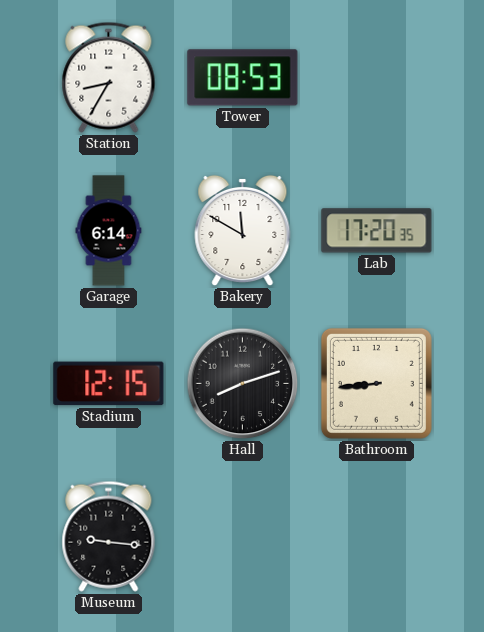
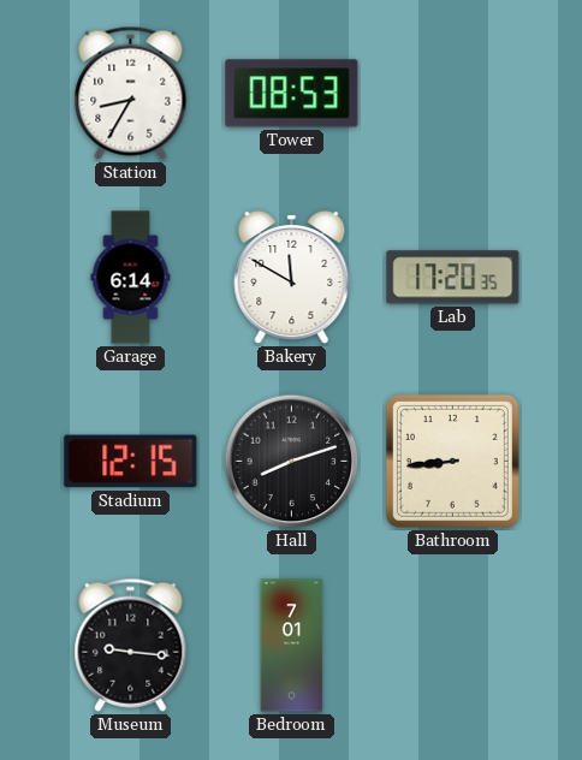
Bedroom: none -> 7:01 (292, 646)
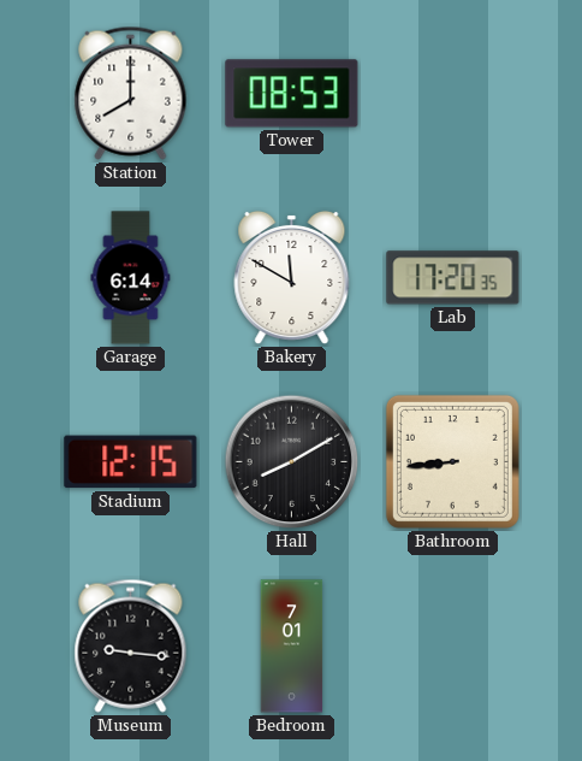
Station: 8:35 -> 8:00 (131, 93)
Hall: 8:12 -> 8:10 (292, 462)
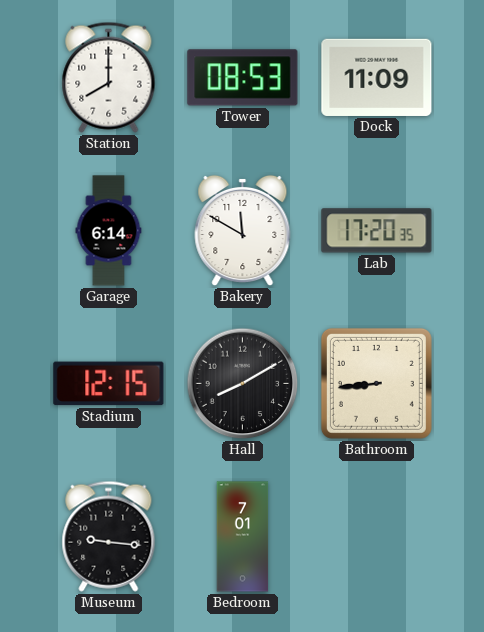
Dock: none -> 11:09 (377, 77)
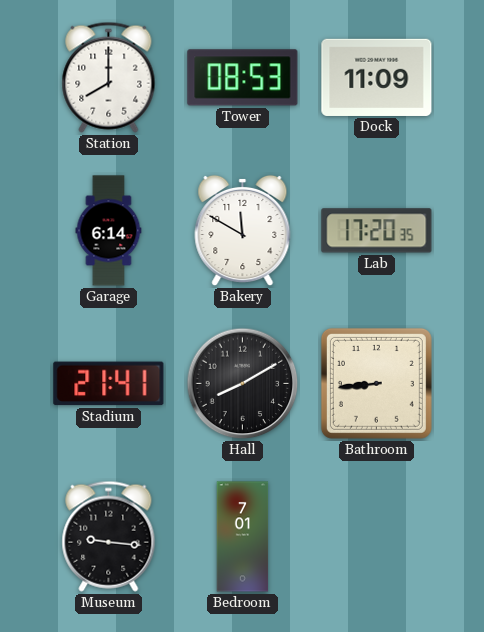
Stadium: 12:15 -> 21:41 (109, 384)
